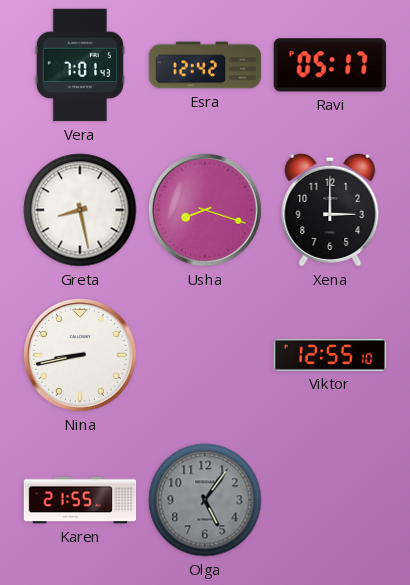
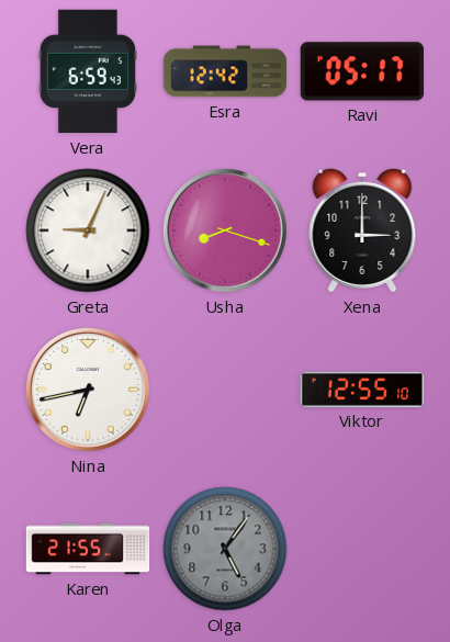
Vera: 7:01 -> 6:59 (88, 71)
Greta: 8:28 -> 9:04 (88, 230)
Nina: 8:43 -> 6:43 (88, 390)
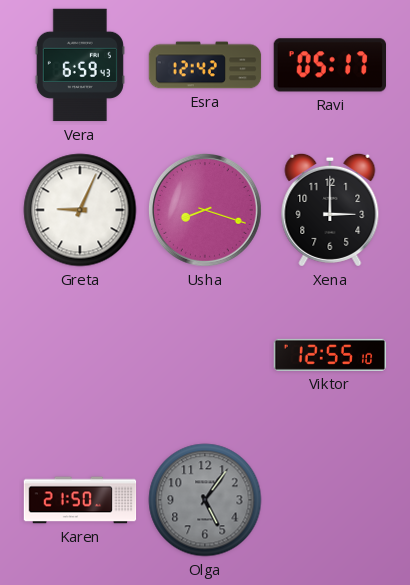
Nina: 6:43 -> none (88, 390)
Karen: 21:55 -> 21:50 (80, 500)
